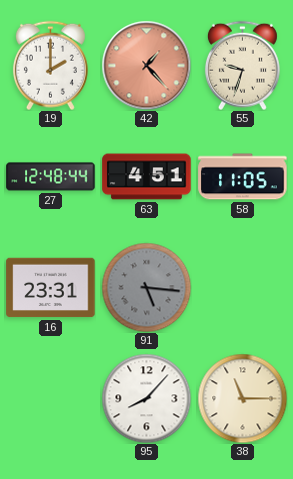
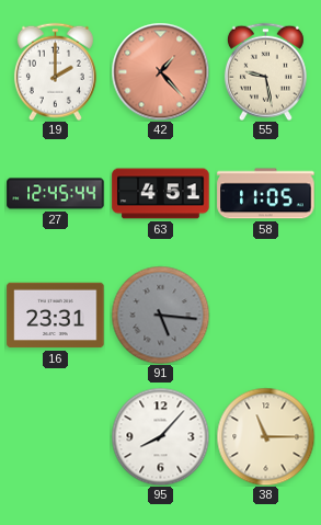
55: 9:33 -> 9:28 (265, 71)
27: 12:48 -> 12:45 (56, 194)
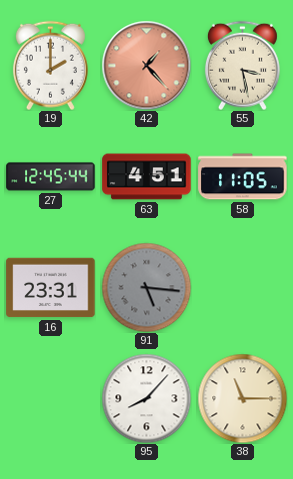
55: 9:28 -> 3:28 (242, 65)
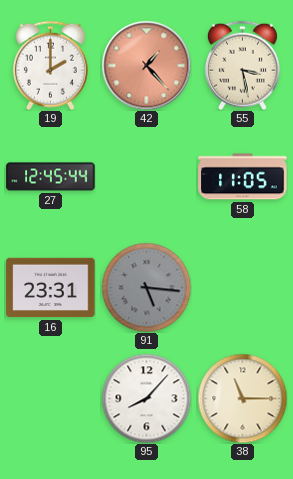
63: 4:51 -> none (147, 177)
